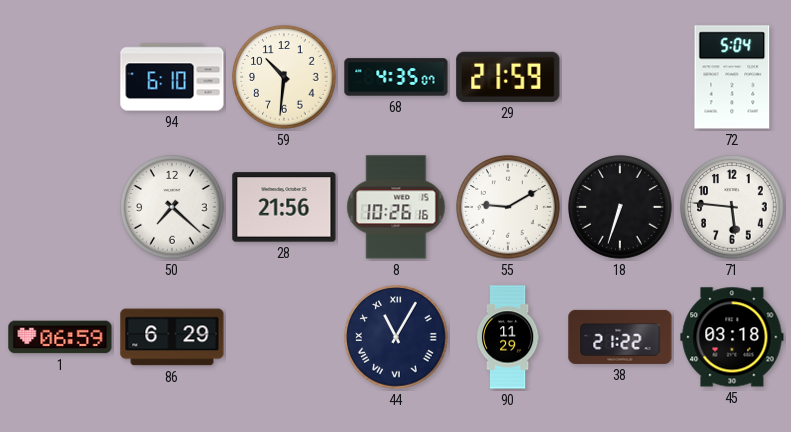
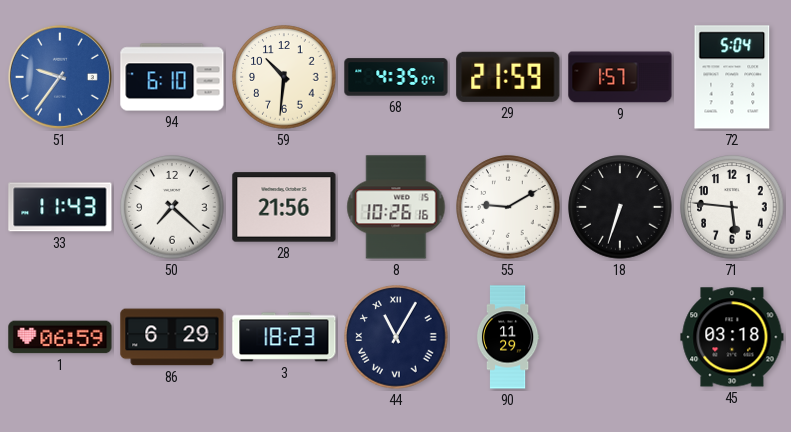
51: none -> 9:36 (60, 77)
9: none -> 1:57 (620, 77)
33: none -> 11:43 (60, 207)
3: none -> 18:23 (284, 337)
38: 21:22 -> none (620, 337)
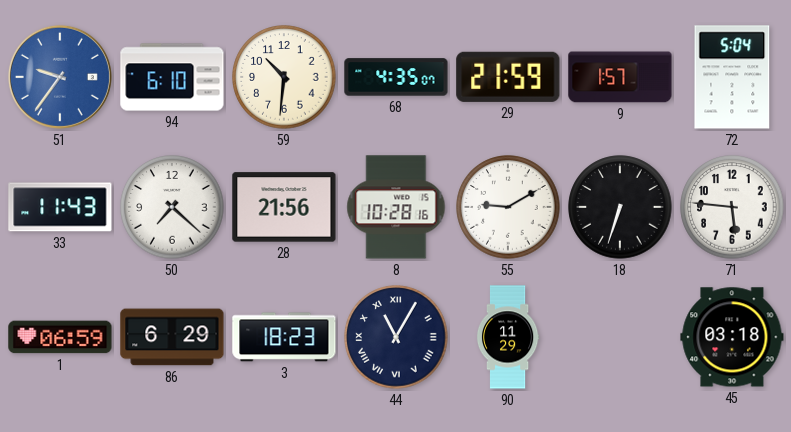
8: 10:26 -> 10:28 (396, 207)
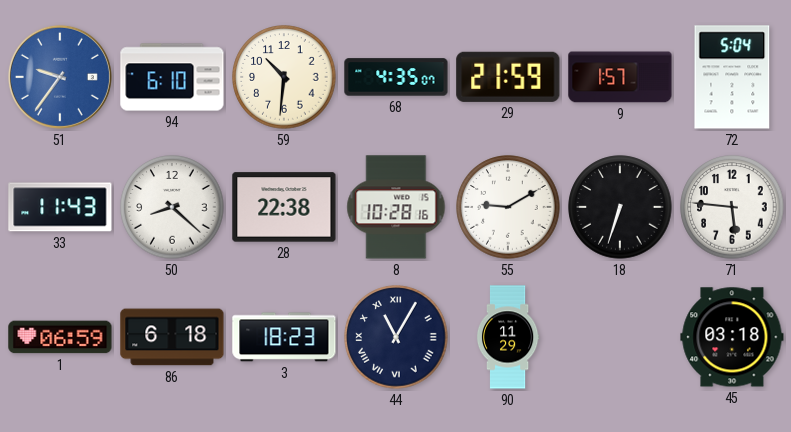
50: 7:22 -> 8:22 (172, 207)
28: 21:56 -> 22:38 (284, 207)
86: 6:29 -> 6:18 (172, 337)
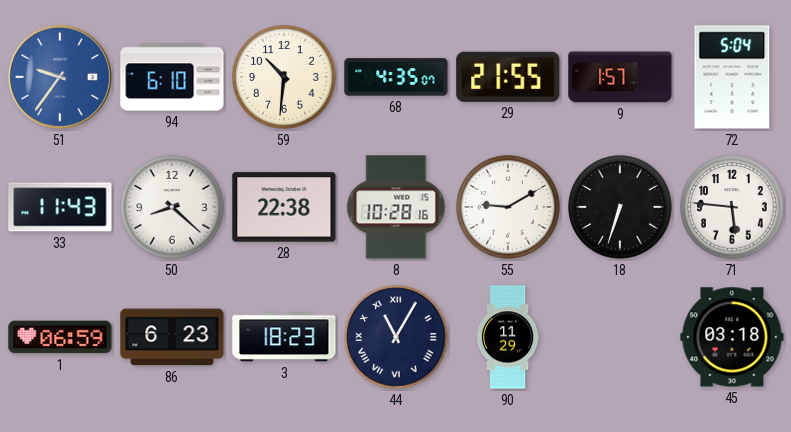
29: 21:59 -> 21:55 (508, 77)
86: 6:18 -> 6:23 (172, 337)
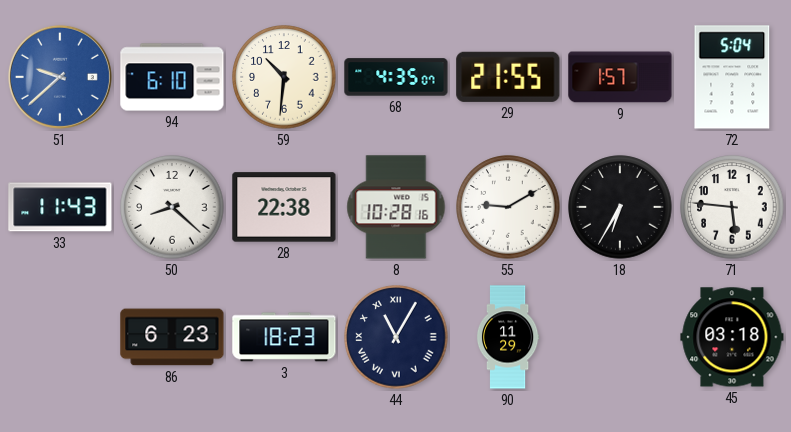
51: 9:36 -> 9:38 (60, 77)
18: 6:33 -> 6:35 (620, 207)
1: 06:59 -> none (60, 337)
